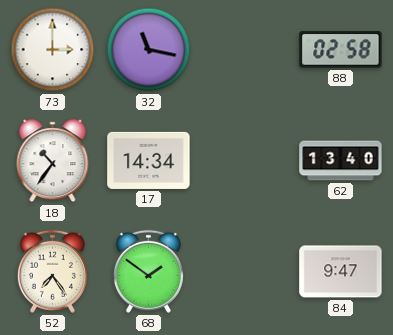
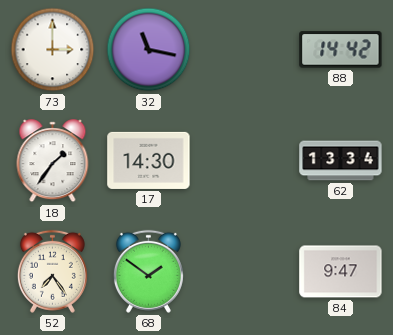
88: 02:58 -> 14:42 (341, 50)
18: 10:36 -> 1:36 (53, 161)
17: 14:34 -> 14:30 (149, 160)
62: 13:40 -> 13:34 (341, 161)
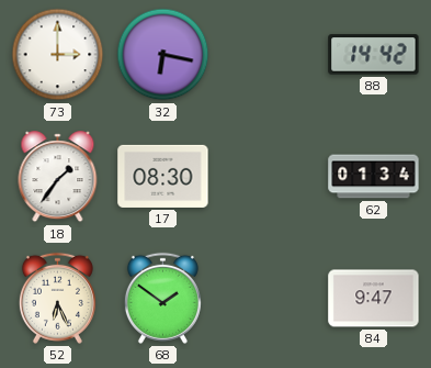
32: 11:17 -> 6:17 (163, 55)
17: 14:30 -> 08:30 (163, 176)
62: 13:34 -> 01:34 (374, 177)
52: 7:24 -> 6:26 (57, 298)
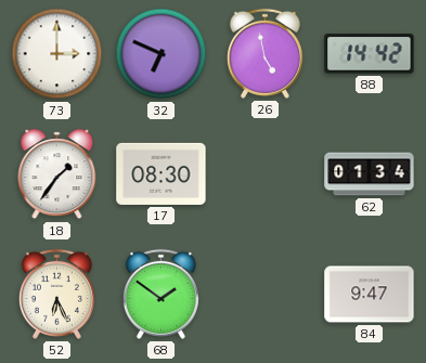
32: 6:17 -> 6:49 (162, 54)
26: none -> 4:58 (264, 53)
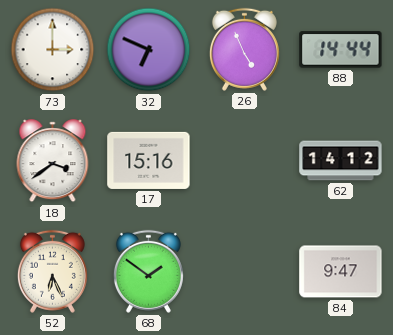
26: 4:58 -> 4:56 (244, 49)
88: 14:42 -> 14:44 (341, 50)
18: 1:36 -> 3:39 (53, 161)
17: 08:30 -> 15:16 (149, 160)
62: 01:34 -> 14:12 (341, 161)
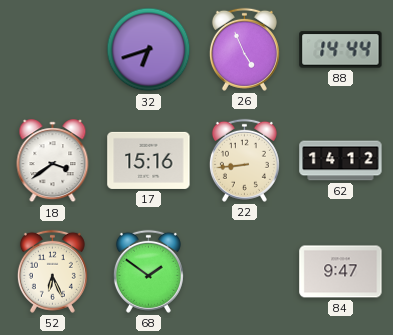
73: 3:00 -> none (53, 50)
32: 6:49 -> 6:42 (149, 50)
22: none -> 8:44 (244, 160)
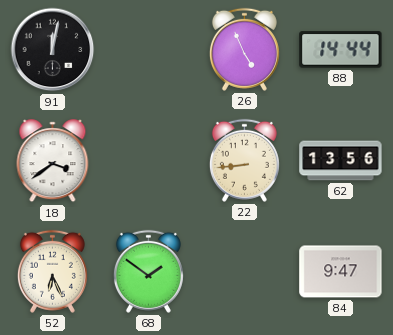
91: none -> 12:02 (53, 50)
32: 6:42 -> none (149, 50)
17: 15:16 -> none (149, 160)
62: 14:12 -> 13:56 (341, 161)
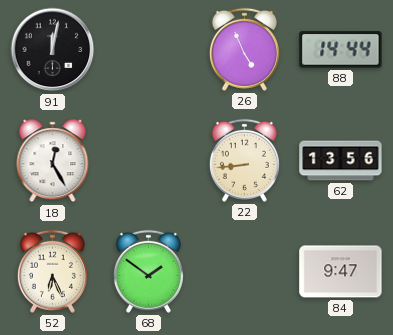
18: 3:39 -> 12:25 (53, 161)
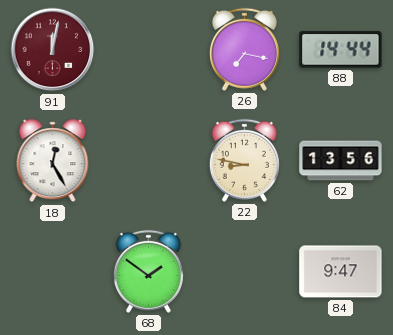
91 dial: black -> burgundy (53, 50)
26: 4:56 -> 7:17 (244, 49)
22: 8:44 -> 8:47 (244, 160)
52: 6:26 -> none (52, 271)
